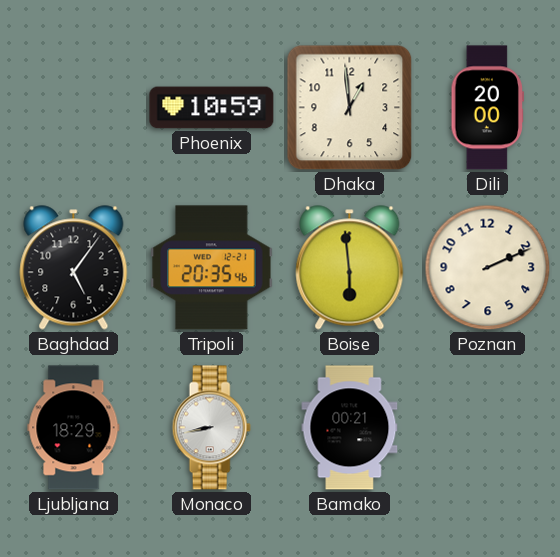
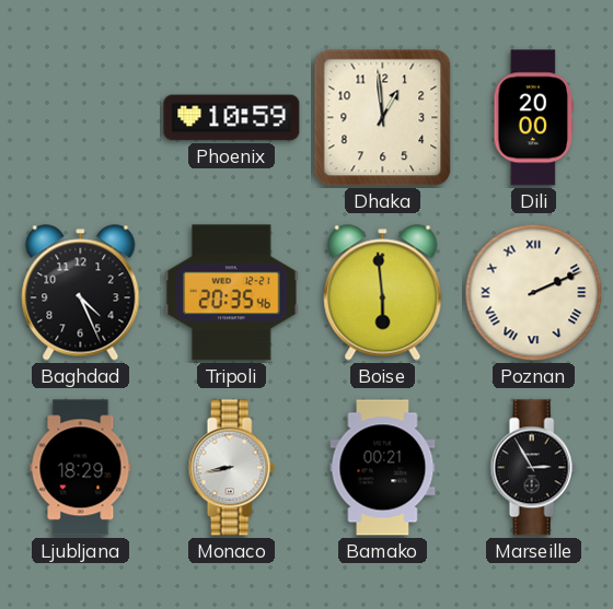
Baghdad: 5:06 -> 4:26 (81, 293)
Poznan numerals: Arabic -> Roman (534, 293)
Marseille: none -> 2:55 (533, 468)
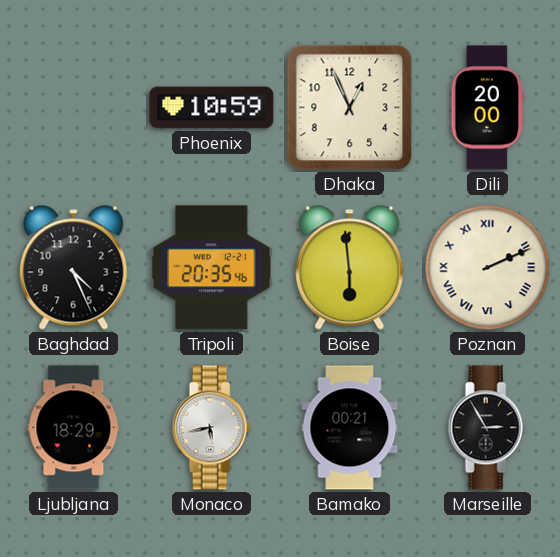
Dhaka: 12:59 -> 12:56 (350, 108)
Monaco: 8:43 -> 5:43 (211, 428)
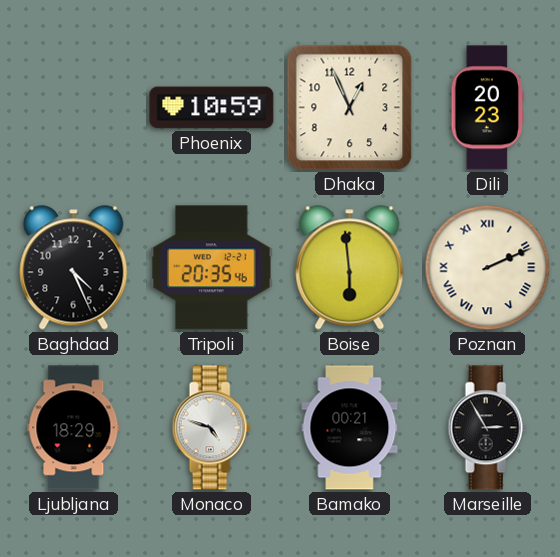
Dili: 20:00 -> 20:23 (488, 108)
Monaco: 5:43 -> 4:48 (211, 428)
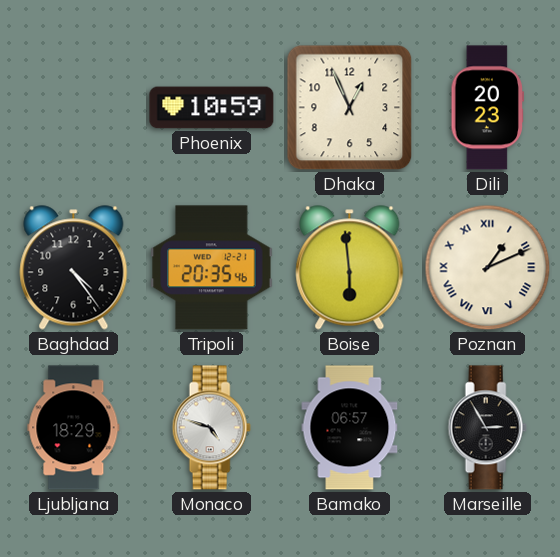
Baghdad: 4:26 -> 4:24 (74, 268)
Poznan: 2:11 -> 1:11 (488, 268)
Bamako: 00:21 -> 06:57 (350, 428)
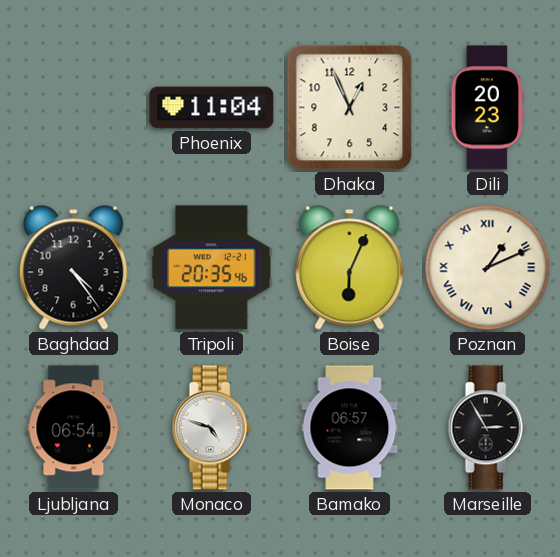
Phoenix: 10:59 -> 11:04 (212, 108)
Boise: 5:59 -> 6:04 (350, 268)
Ljubljana: 18:29 -> 06:54 (74, 428)
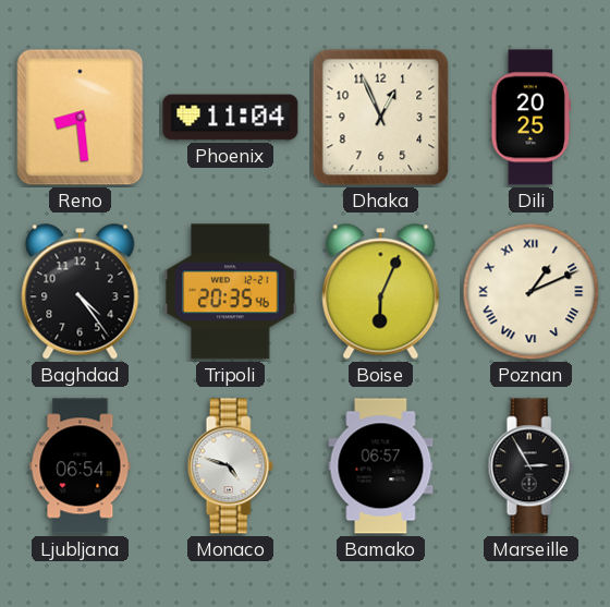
Reno: none -> 8:29 (81, 118)
Dili: 20:23 -> 20:25 (532, 118)
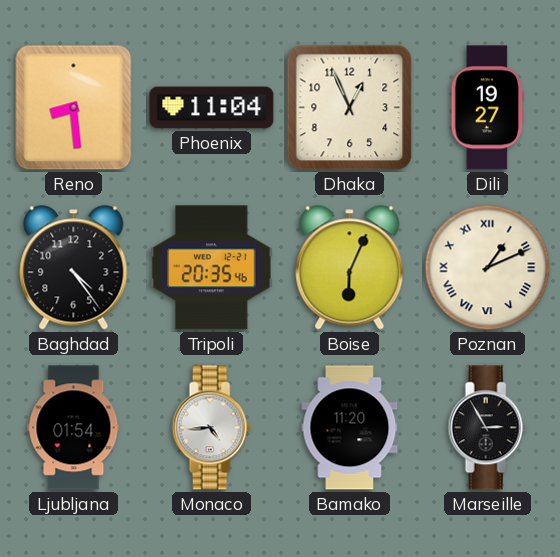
Dili: 20:25 -> 19:27 (488, 108)
Ljubljana: 06:54 -> 01:54 (74, 428)
Monaco: 4:48 -> 4:44 (211, 428)
Bamako: 06:57 -> 11:20 (350, 428)
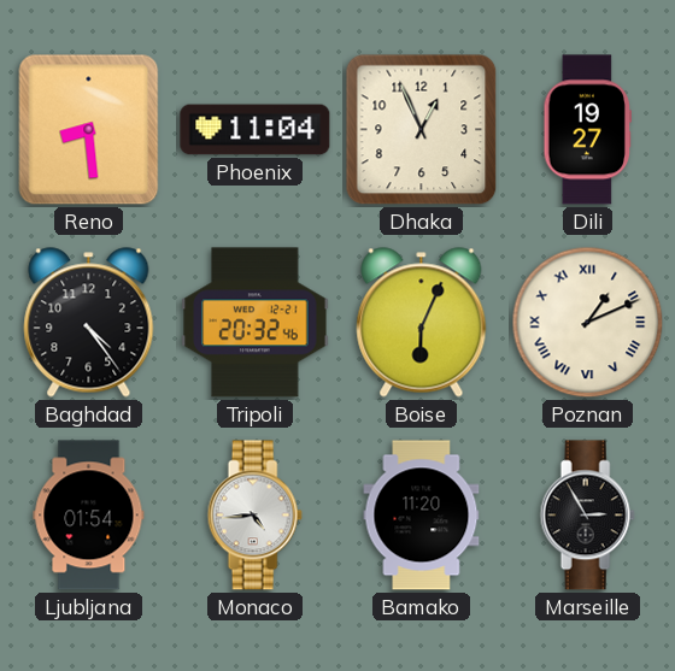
Tripoli: 20:35 -> 20:32 (256, 323)
